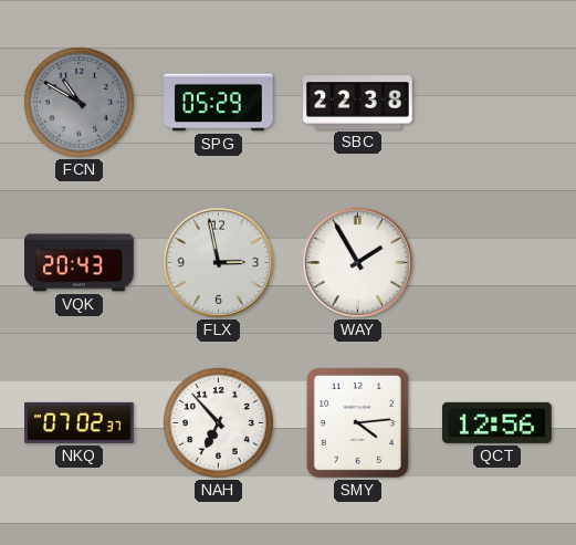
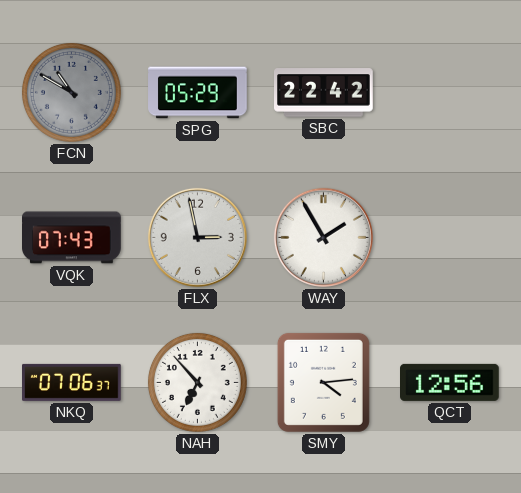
SBC: 22:38 -> 22:42 (324, 93)
VQK: 20:43 -> 07:43 (72, 238)
NKQ: 07:02 -> 07:06 (72, 382)
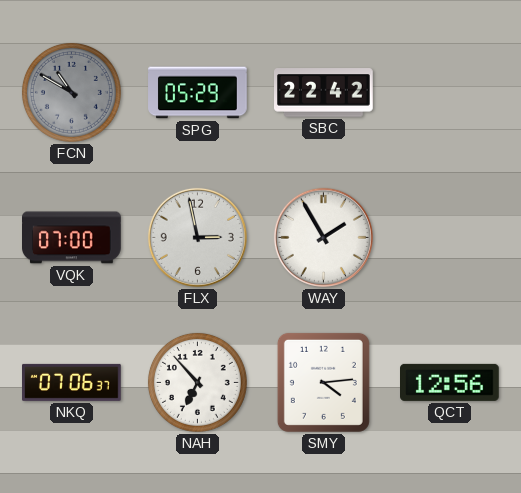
VQK: 07:43 -> 07:00 (72, 238)
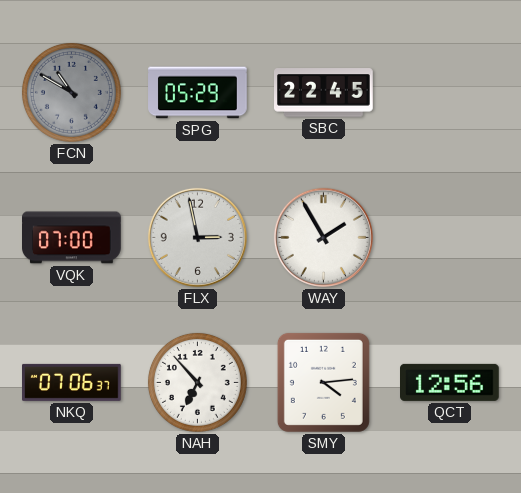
SBC: 22:42 -> 22:45 (324, 93)
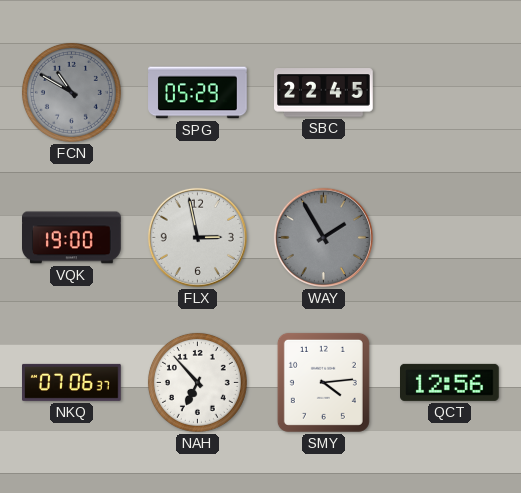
VQK: 07:00 -> 19:00 (72, 238)
WAY dial: white -> grey (323, 237)
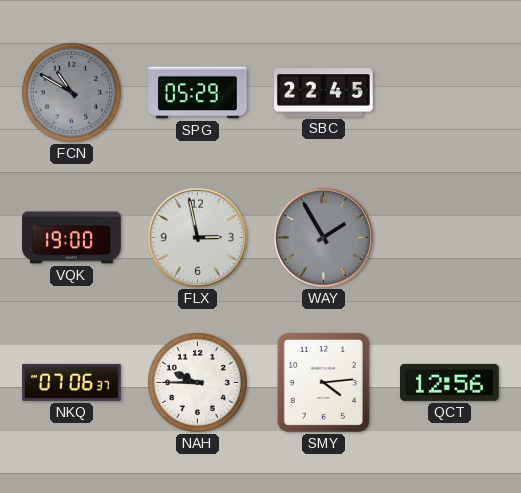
NAH: 6:53 -> 9:45 (197, 382)
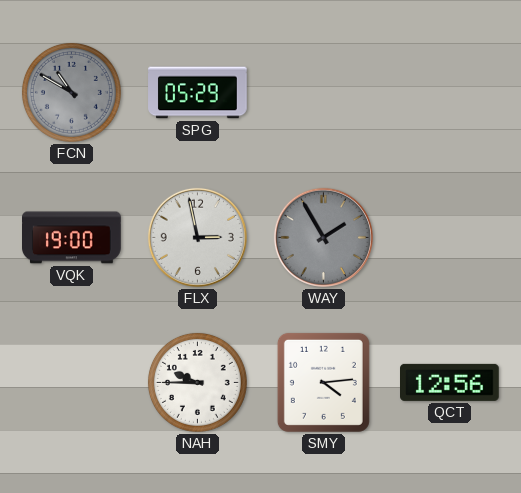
SBC: 22:45 -> none (324, 93)
NKQ: 07:06 -> none (72, 382)
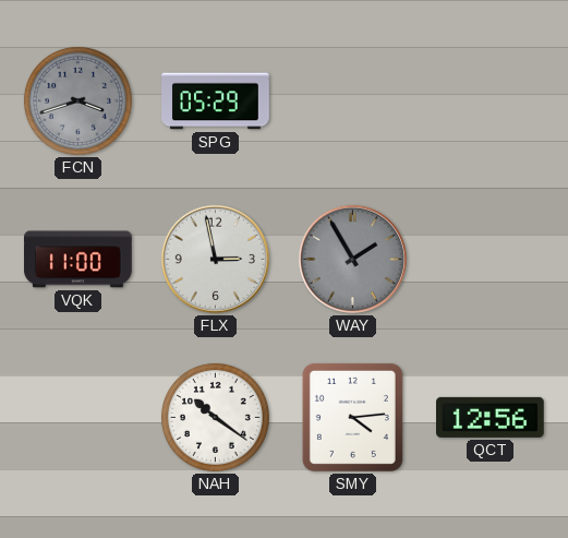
FCN: 10:50 -> 3:42 (77, 100)
VQK: 19:00 -> 11:00 (78, 260)
NAH: 9:45 -> 10:21 (215, 417)
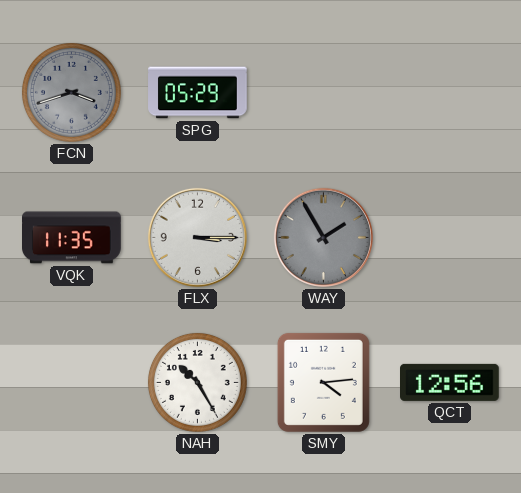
VQK: 11:00 -> 11:35 (72, 238)
FLX: 2:58 -> 3:15 (197, 237)
NAH: 10:21 -> 10:25 (197, 382)
